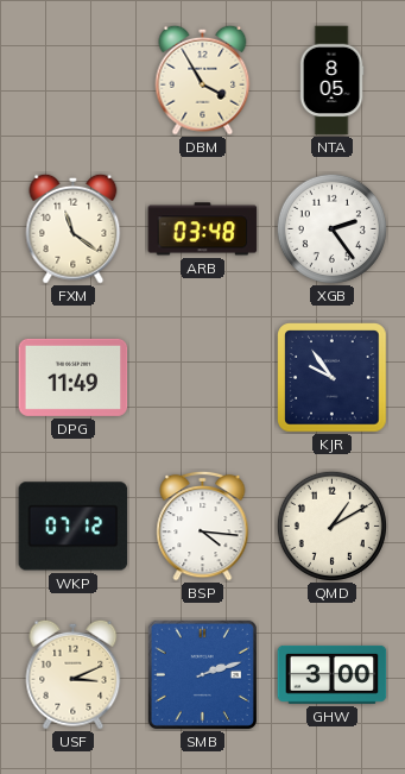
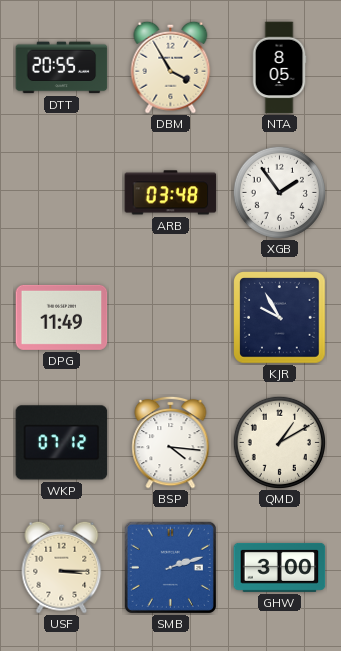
DTT: none -> 20:55 (62, 68)
FXM: 11:21 -> none (74, 228)
XGB: 2:24 -> 1:54 (279, 192)
KJR: 9:54 -> 9:55 (280, 318)
USF: 3:11 -> 3:15 (62, 567)
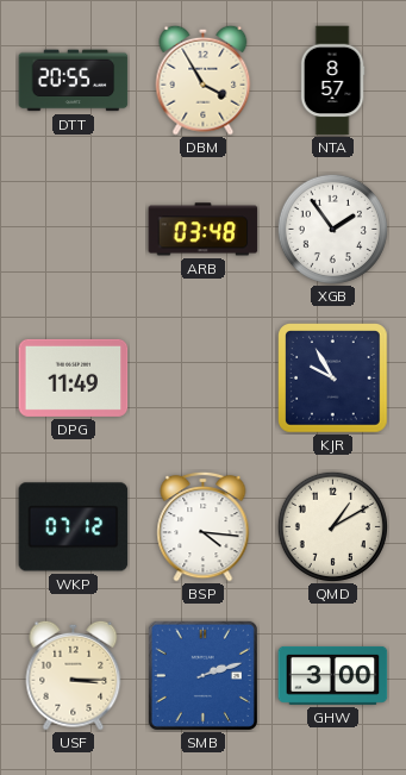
NTA: 8:05 -> 8:57 (332, 81)
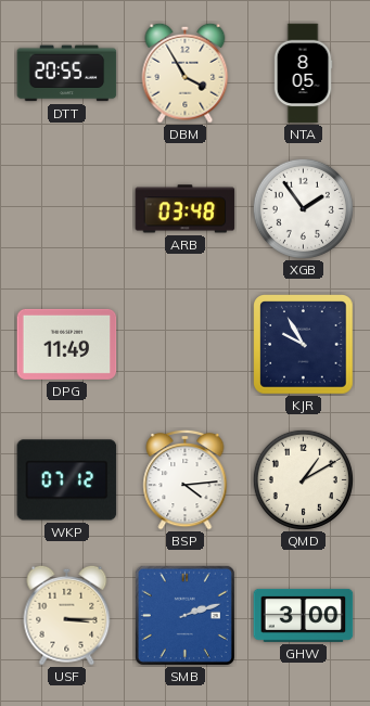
NTA: 8:57 -> 8:05 (303, 74)
BSP: 4:16 -> 4:14 (186, 479)
